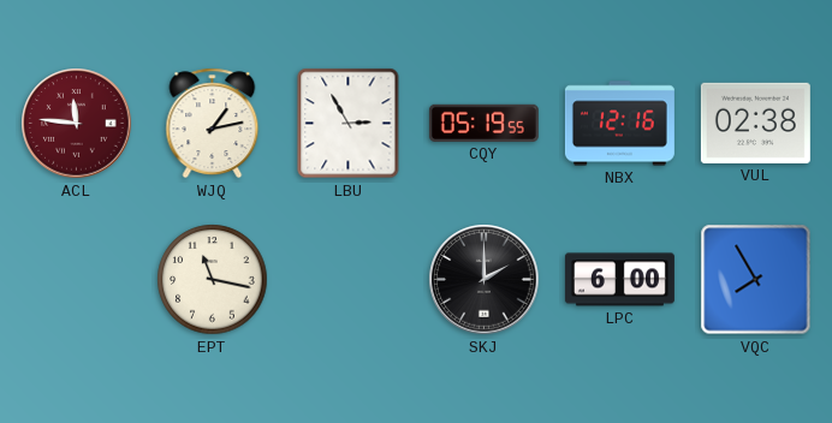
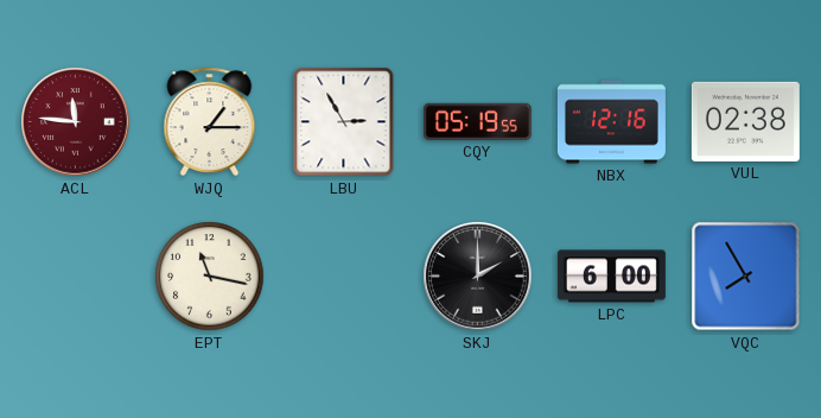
WJQ: 1:13 -> 1:15 (210, 122)
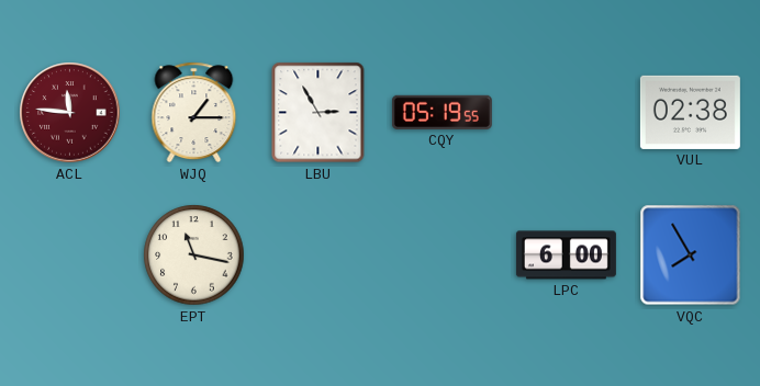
NBX: 12:16 -> none (611, 122)
SKJ: 2:00 -> none (478, 277)
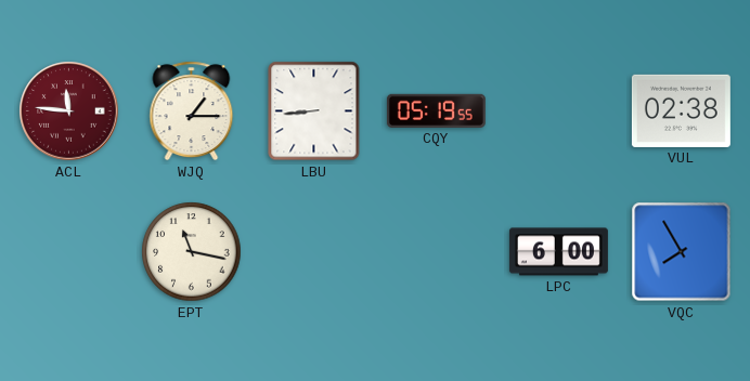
LBU: 2:55 -> 8:44 (314, 111)
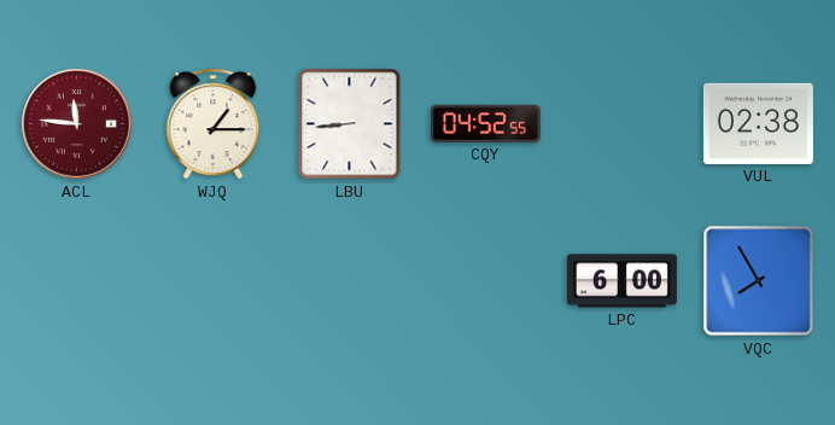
CQY: 05:19 -> 04:52 (485, 123)
EPT: 11:17 -> none (192, 252)
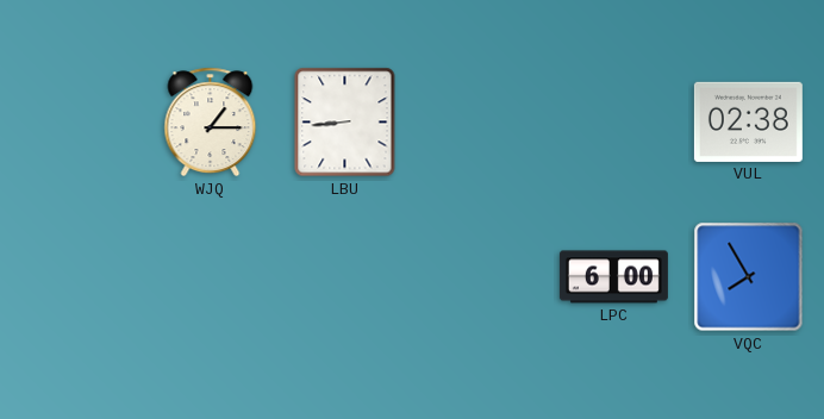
ACL: 11:46 -> none (77, 124)
CQY: 04:52 -> none (485, 123)
